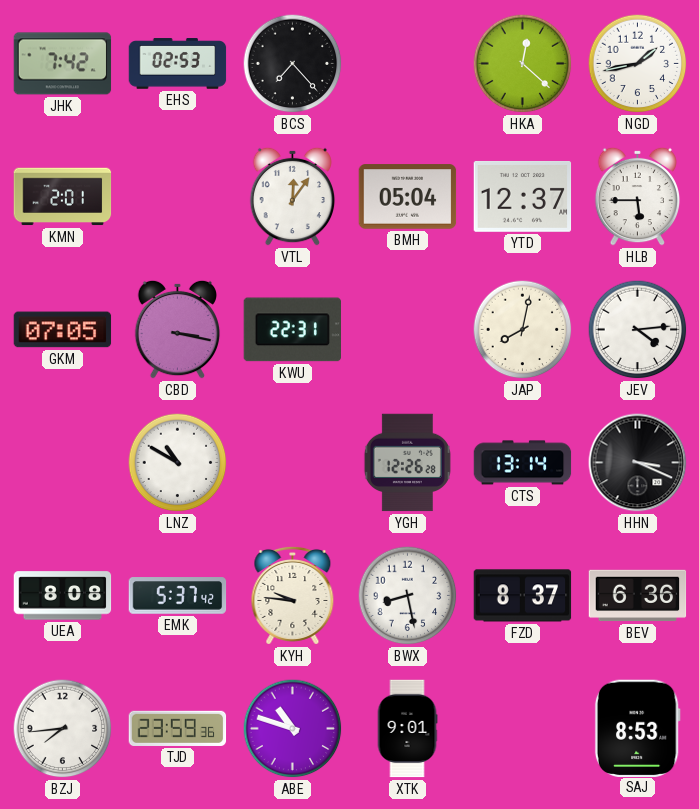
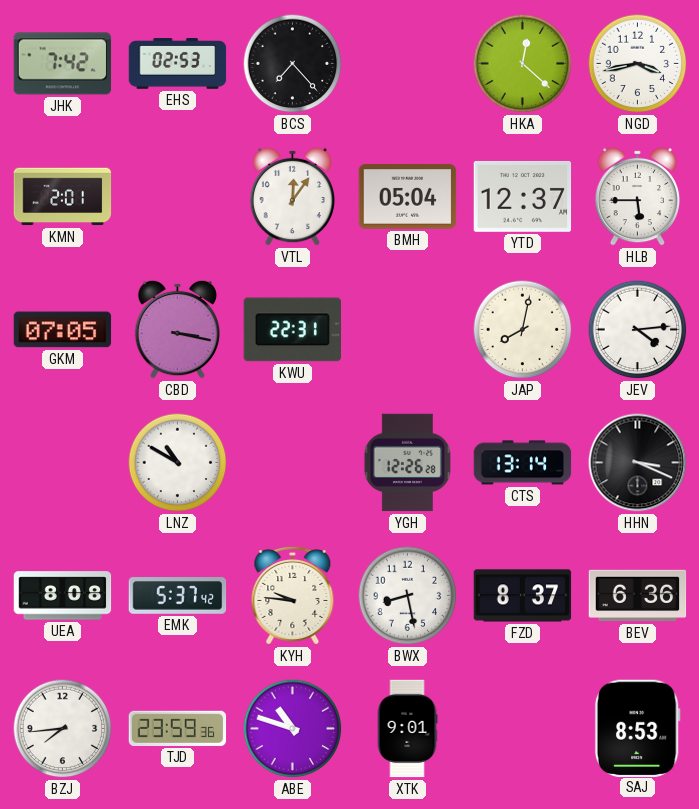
NGD: 1:43 -> 3:43 (638, 64)
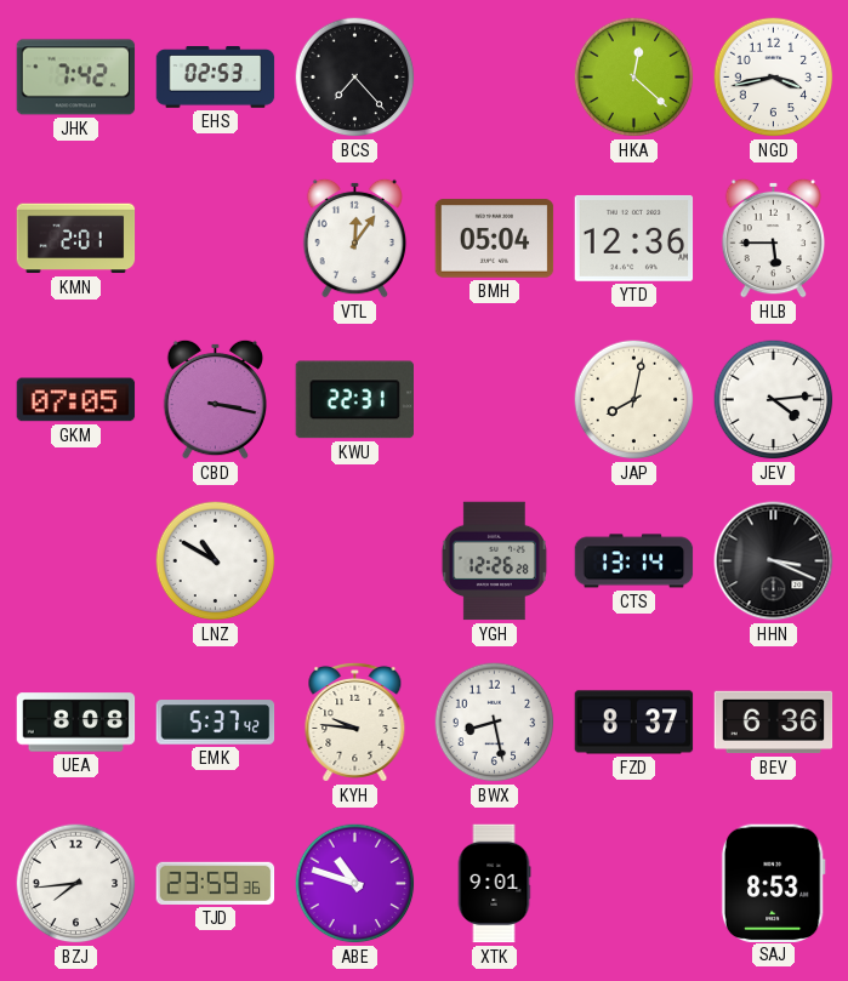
YTD: 12:37 -> 12:36 (634, 238)
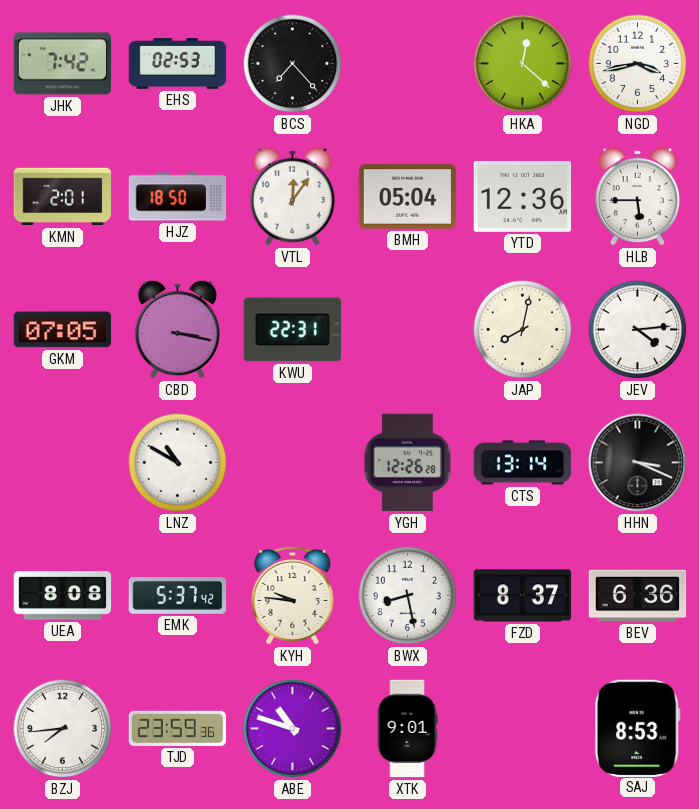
HJZ: none -> 18:50 (178, 197)
